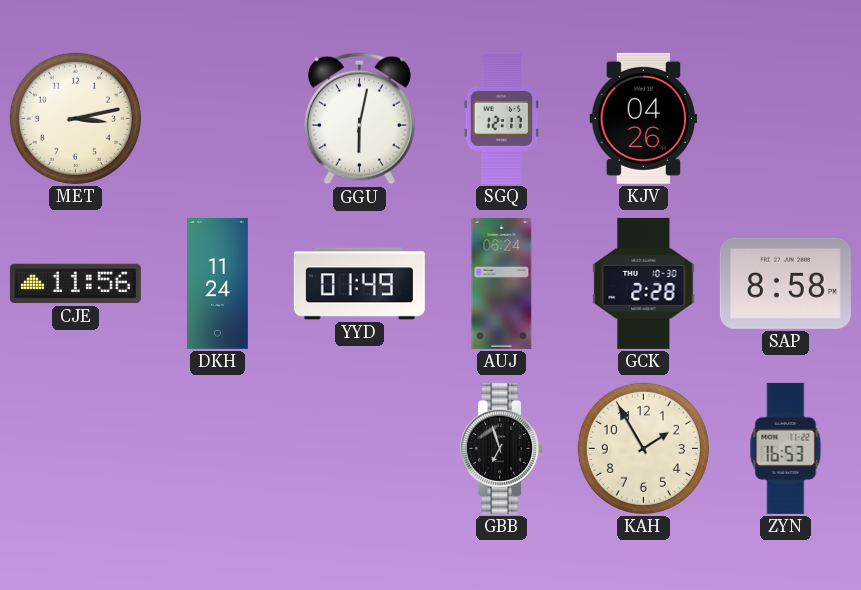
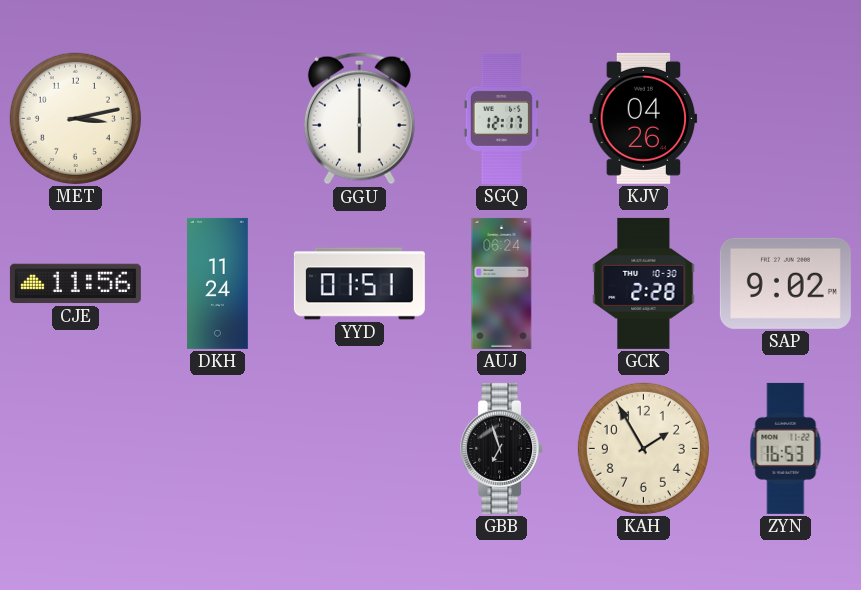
GGU: 6:02 -> 6:00 (359, 119)
YYD: 01:49 -> 01:51 (359, 284)
SAP: 8:58 -> 9:02 (785, 283)
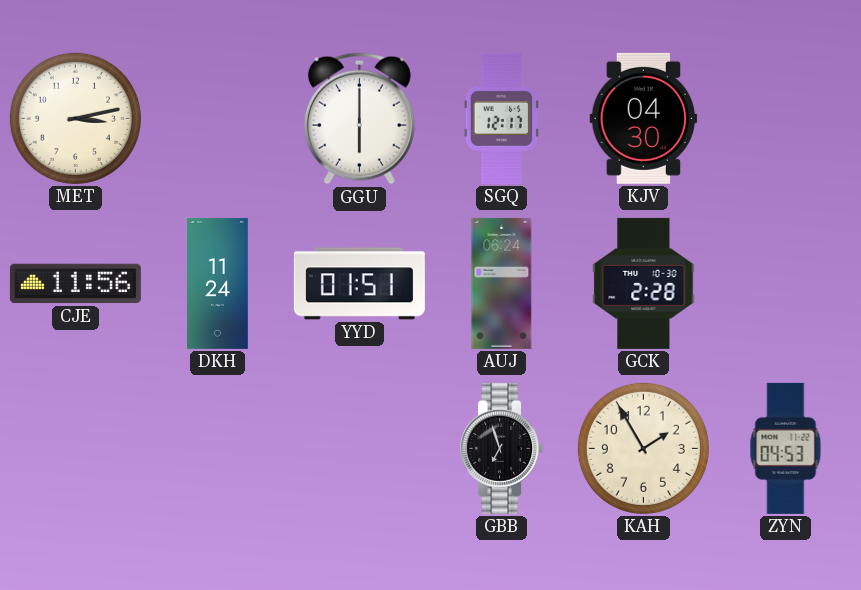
KJV: 04:26 -> 04:30 (644, 118)
SAP: 9:02 -> none (785, 283)
ZYN: 16:53 -> 04:53 (786, 448)
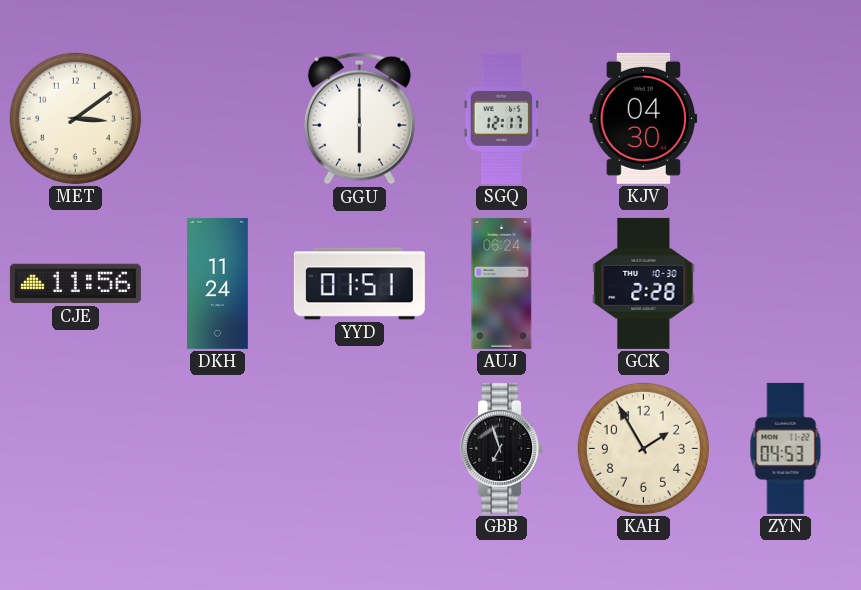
MET: 3:13 -> 3:09 (75, 118)
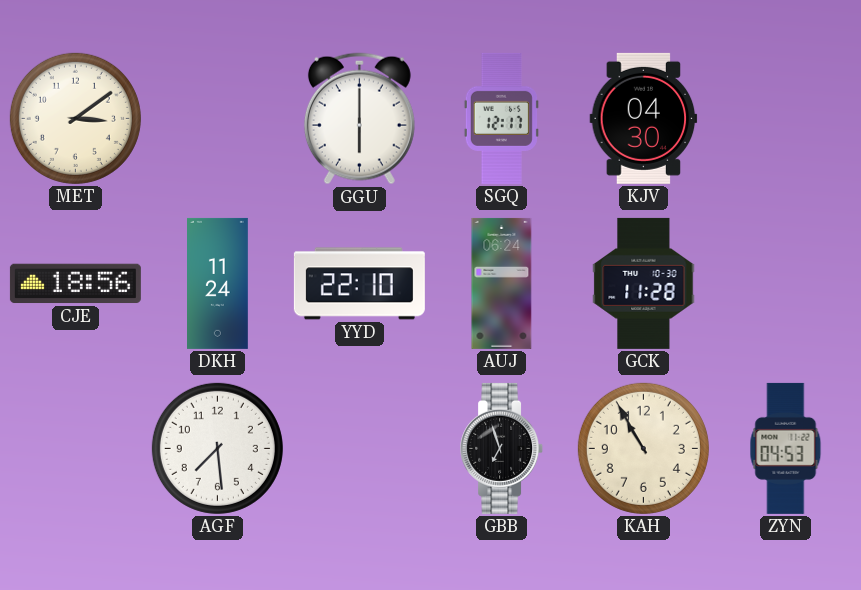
CJE: 11:56 -> 18:56 (75, 284)
YYD: 01:51 -> 22:10 (359, 284)
GCK: 2:28 -> 11:28 (644, 283)
AGF: none -> 7:29 (217, 448)
KAH: 1:55 -> 10:55 (643, 448)
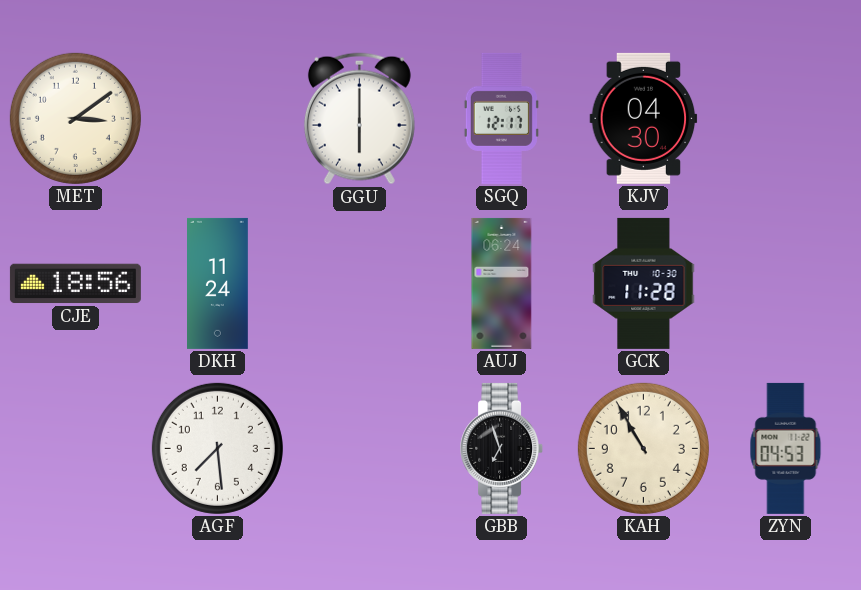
YYD: 22:10 -> none (359, 284)
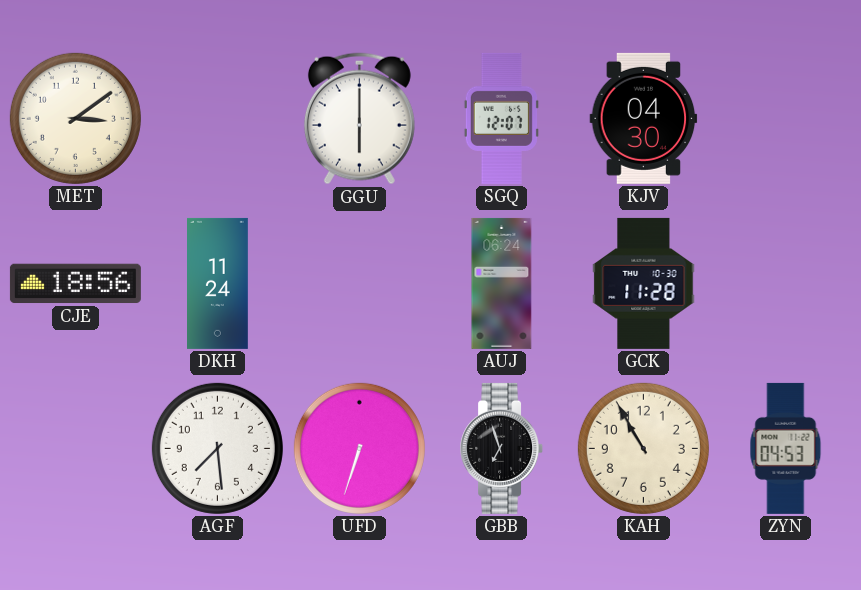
SGQ: 12:17 -> 12:07 (501, 118)
UFD: none -> 6:33 (359, 448)
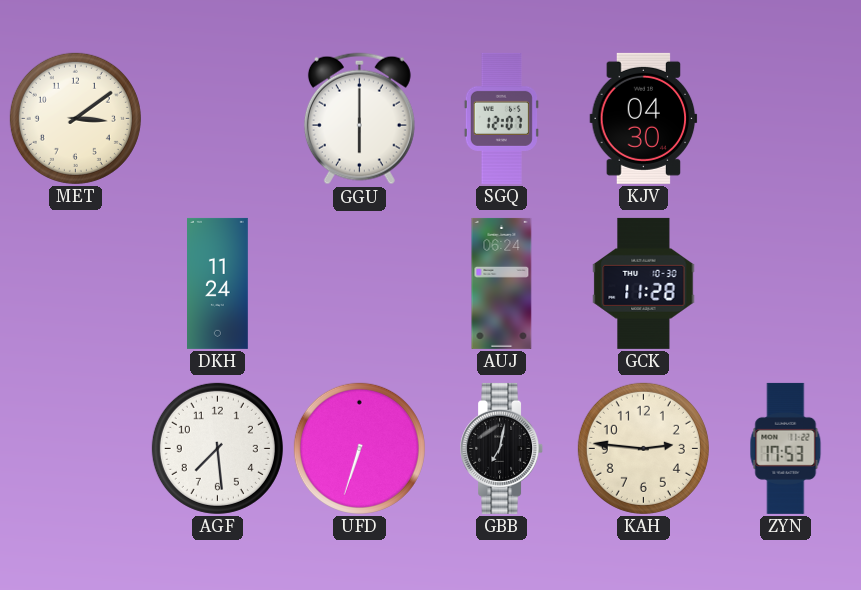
CJE: 18:56 -> none (75, 284)
GBB: 6:57 -> 7:02 (502, 448)
KAH: 10:55 -> 2:46 (643, 448)
ZYN: 04:53 -> 17:53 (786, 448)
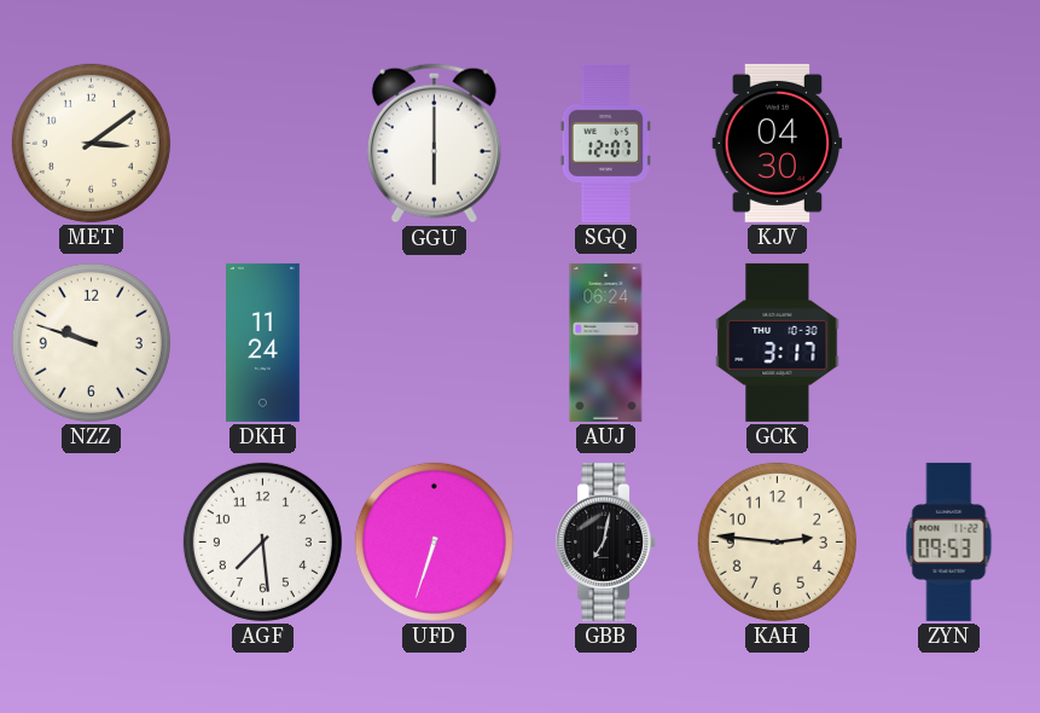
NZZ: none -> 9:48 (91, 342)
GCK: 11:28 -> 3:17 (778, 342)
ZYN: 17:53 -> 09:53 (949, 541)
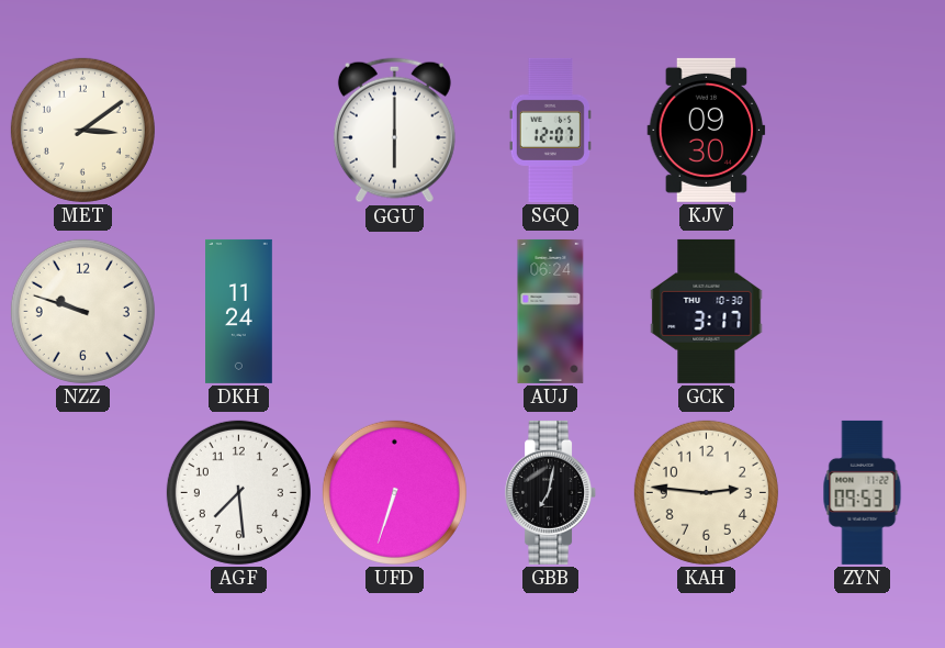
KJV: 04:30 -> 09:30 (707, 130)
